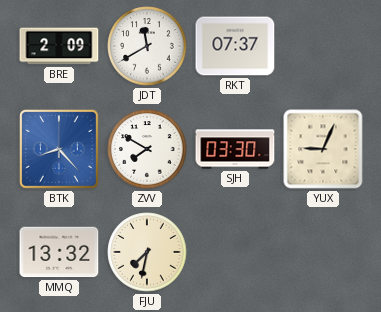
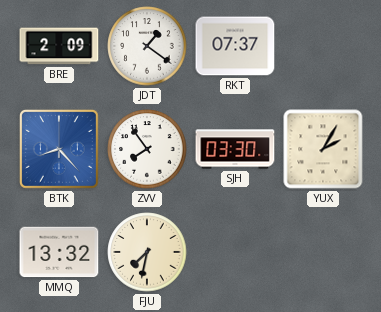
JDT: 11:40 -> 1:21 (147, 46)
ZVV: 7:50 -> 7:54 (147, 149)
YUX: 9:04 -> 2:05 (323, 149)
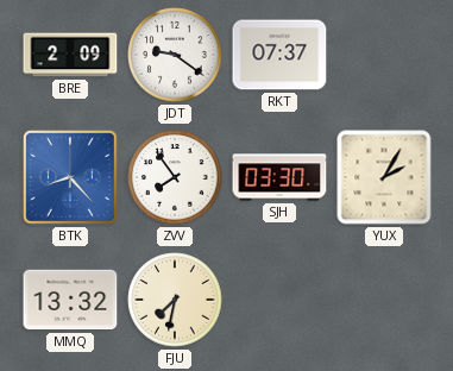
JDT: 1:21 -> 9:21 (175, 55)
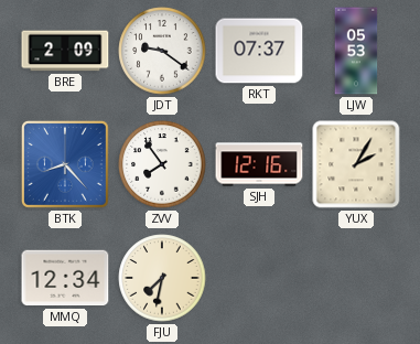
LJW: none -> 05:53 (356, 51)
SJH: 03:30 -> 12:16 (259, 164)
MMQ: 13:32 -> 12:34 (65, 278)
